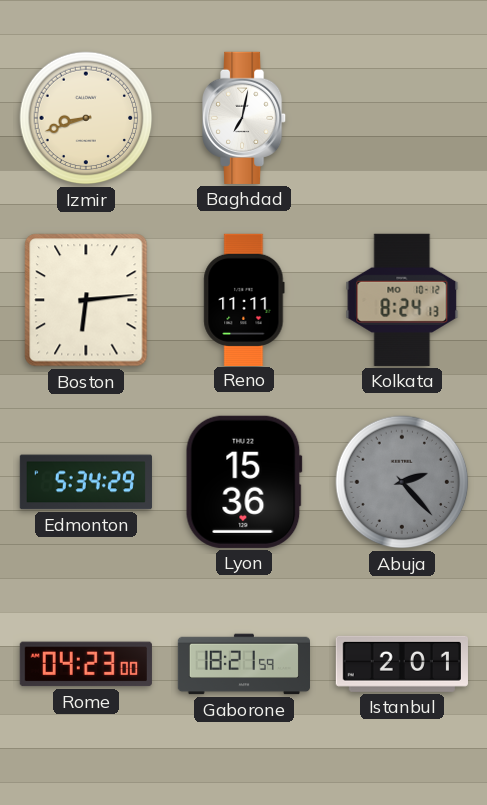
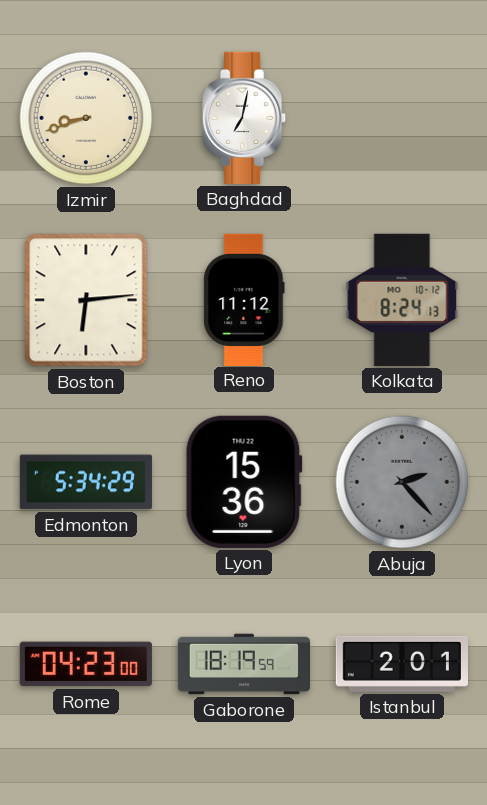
Reno: 11:11 -> 11:12 (244, 299)
Gaborone: 18:21 -> 18:19 (243, 664)
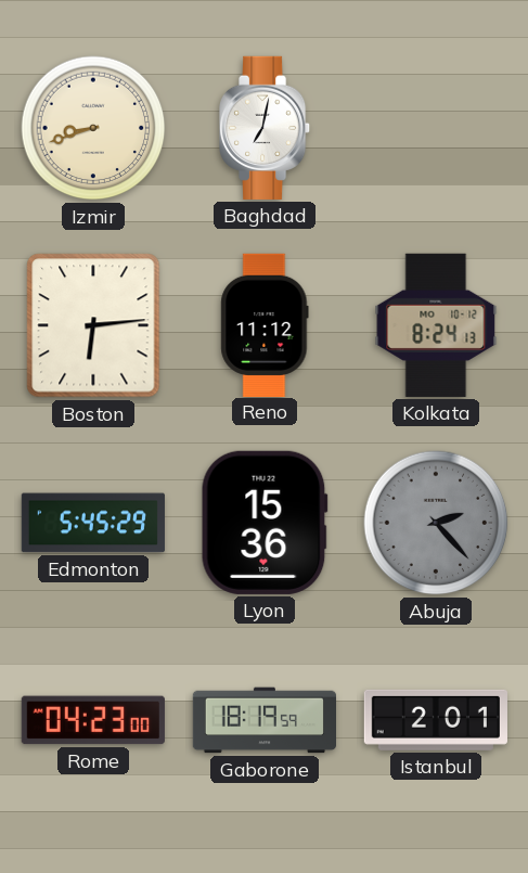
Edmonton: 5:34 -> 5:45 (93, 523)
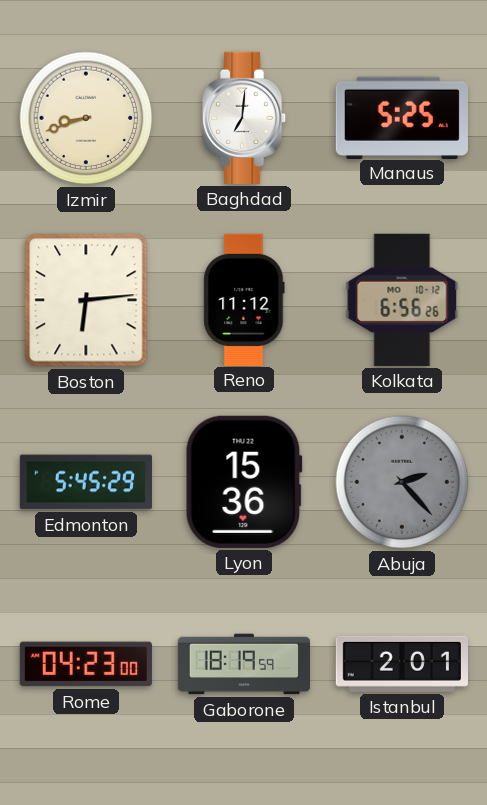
Baghdad: 7:02 -> 7:01 (245, 118)
Manaus: none -> 5:25 (402, 117)
Kolkata: 8:24 -> 6:56 (402, 300)
